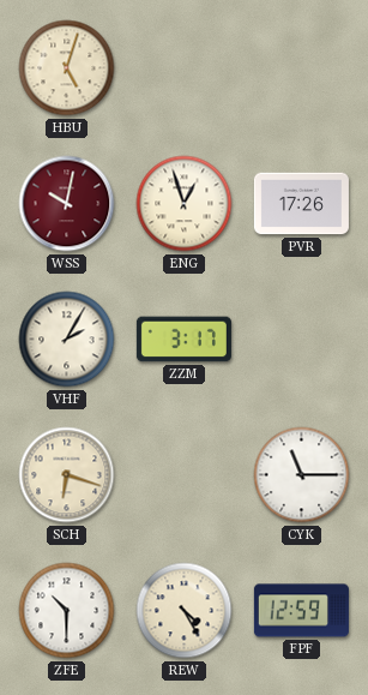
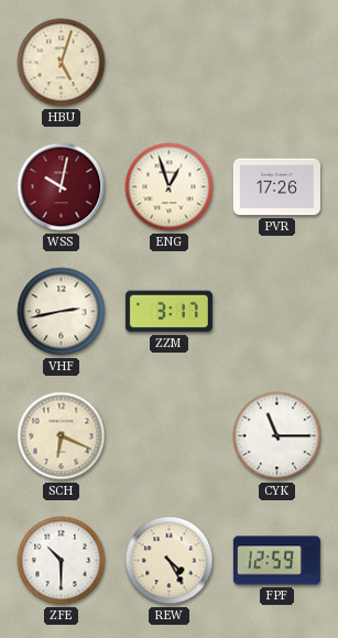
VHF: 2:05 -> 2:43 (62, 312)
SCH: 6:18 -> 6:19 (62, 436)
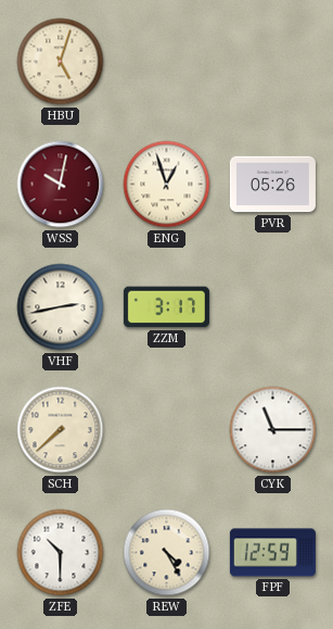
PVR: 17:26 -> 05:26 (272, 185)
SCH: 6:19 -> 7:38 (61, 430)
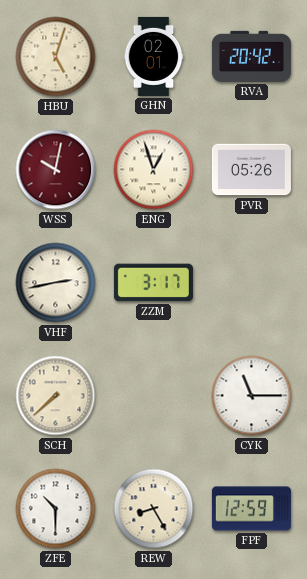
GHN: none -> 02:01 (154, 56)
RVA: none -> 20:42 (251, 56)
REW: 4:25 -> 8:25 (154, 509)
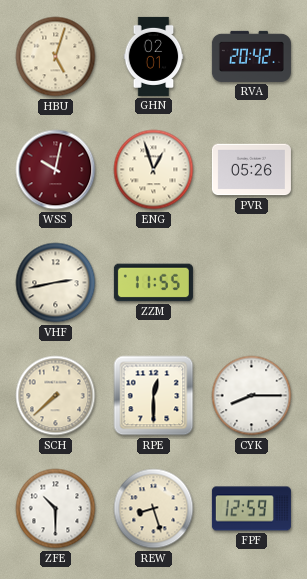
ZZM: 3:17 -> 11:55 (153, 283)
RPE: none -> 12:30 (154, 396)
CYK: 11:15 -> 8:15 (252, 396)
REW: 8:25 -> 8:27 (154, 509)
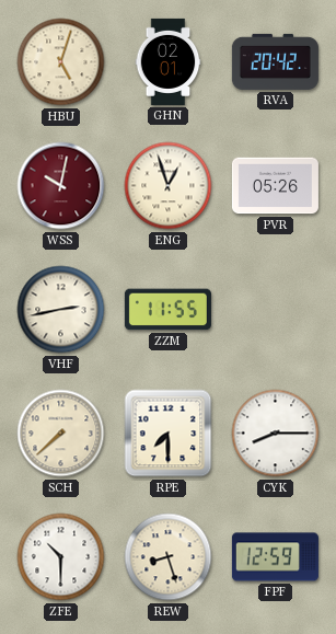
RPE: 12:30 -> 7:30 (169, 434)
